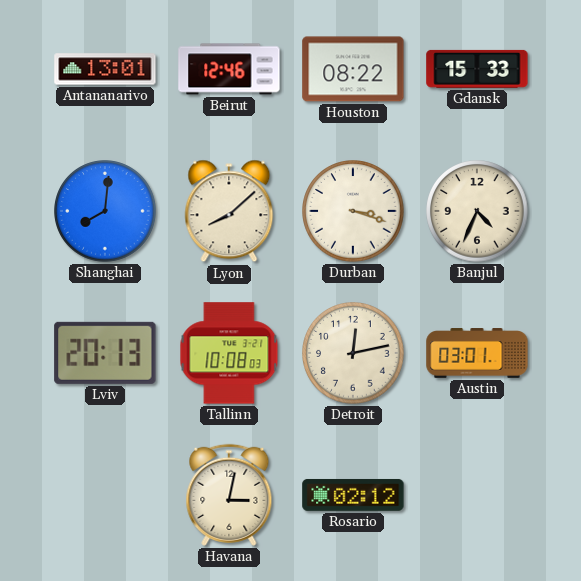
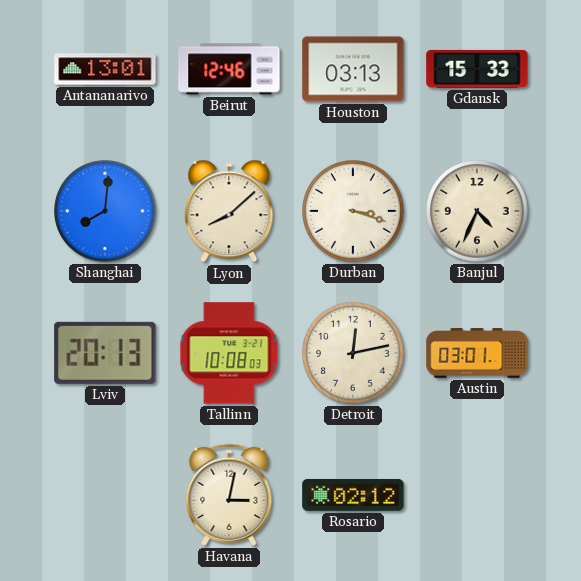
Houston: 08:22 -> 03:13 (353, 69)
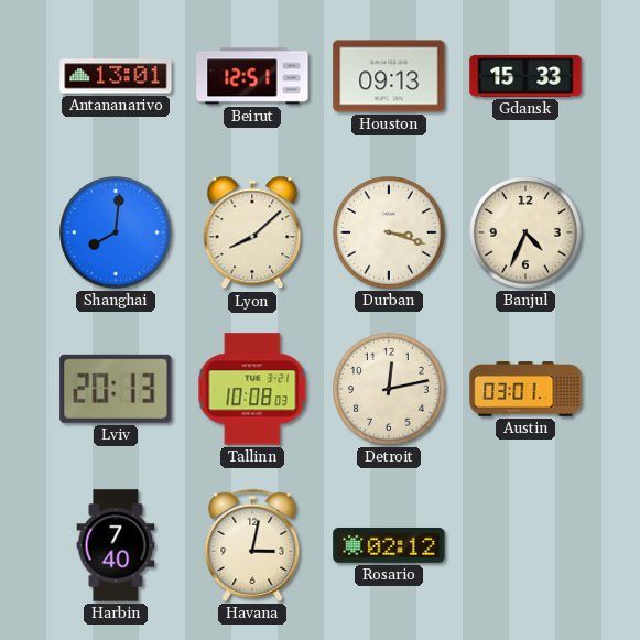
Beirut: 12:46 -> 12:51 (252, 76)
Houston: 03:13 -> 09:13 (389, 76)
Harbin: none -> 7:40 (116, 545)
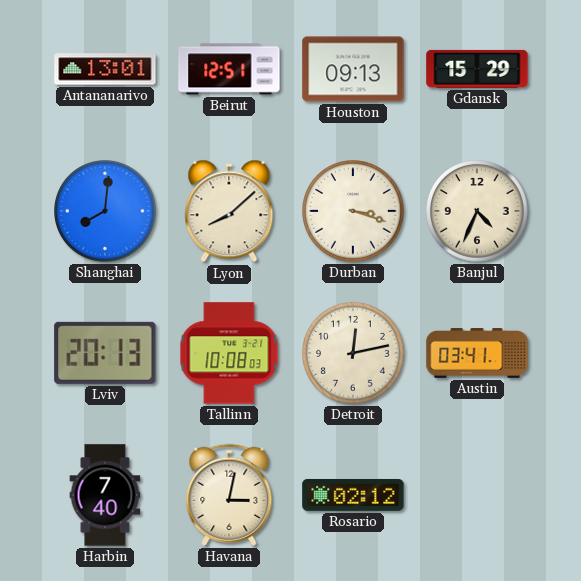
Gdansk: 15:33 -> 15:29 (477, 69)
Austin: 03:01 -> 03:41 (477, 353)
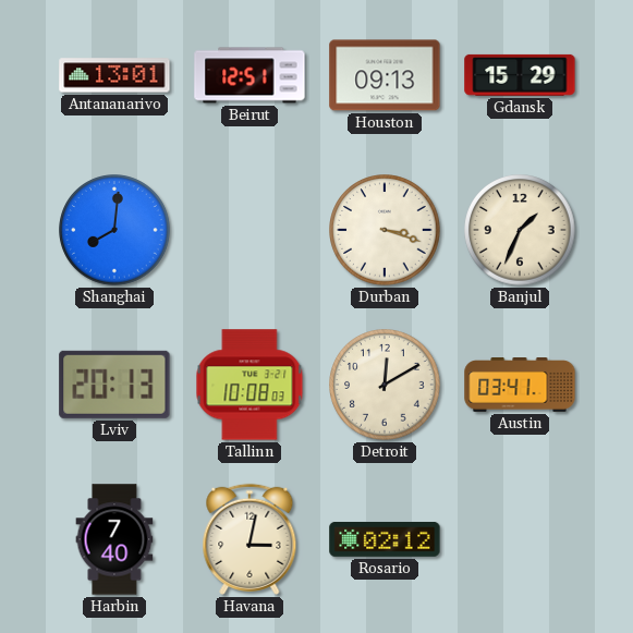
Lyon: 8:08 -> none (229, 211)
Banjul: 4:34 -> 1:34 (520, 230)
Detroit: 12:13 -> 12:10 (385, 385)
